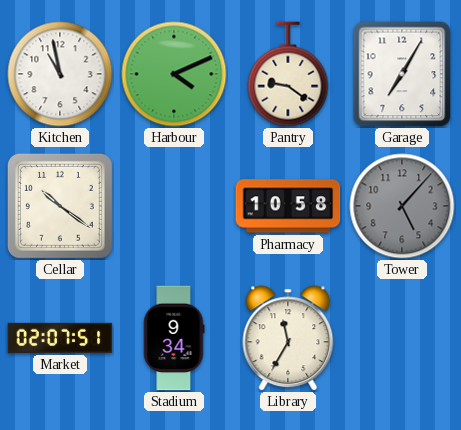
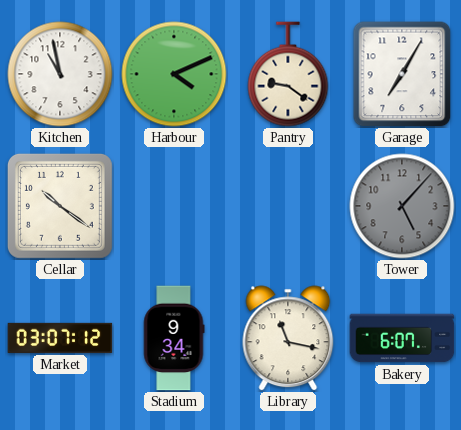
Pharmacy: 10:58 -> none (288, 206)
Market: 02:07 -> 03:07 (60, 338)
Library: 11:35 -> 11:17 (288, 338)
Bakery: none -> 6:07 (402, 338)
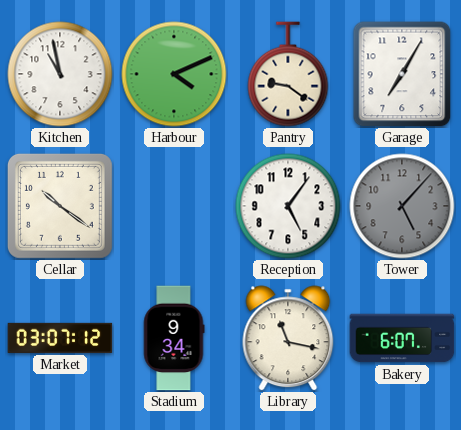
Reception: none -> 5:06 (288, 206)
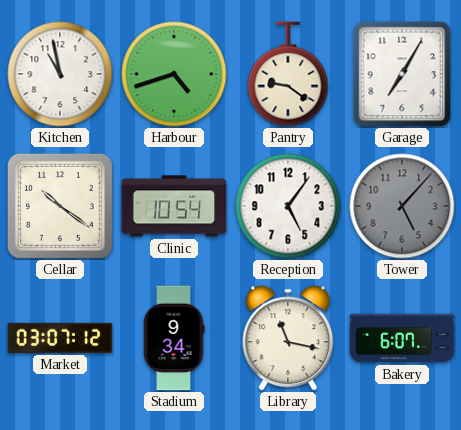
Harbour: 4:11 -> 4:42 (174, 74)
Clinic: none -> 10:54 (174, 206)
